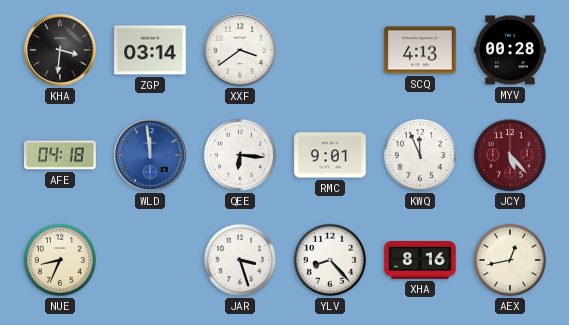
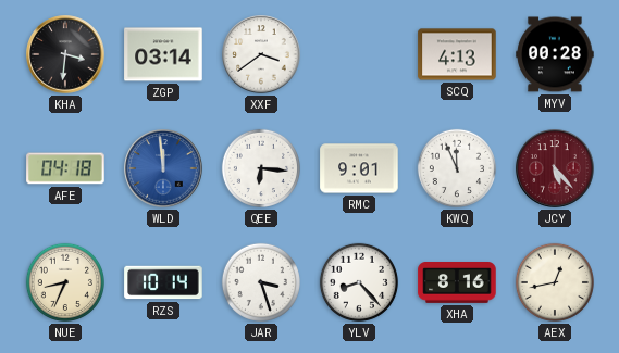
RZS: none -> 10:14 (163, 282)
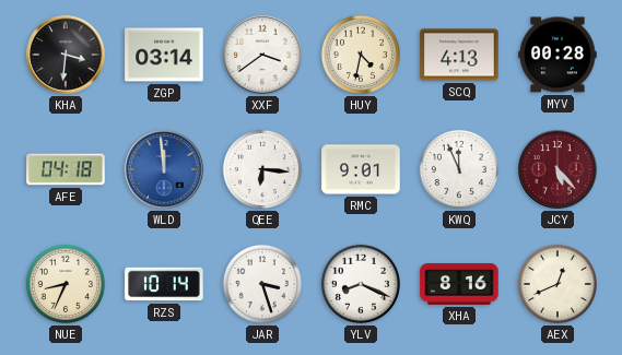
HUY: none -> 4:32 (361, 55)
YLV: 8:23 -> 8:19 (361, 284)
AEX: 12:43 -> 12:41 (558, 284)
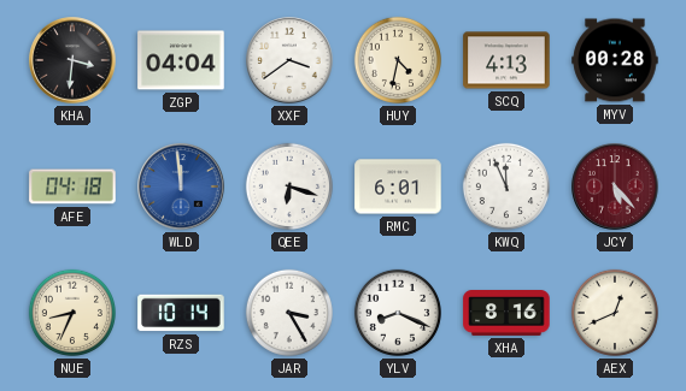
ZGP: 03:14 -> 04:04 (181, 60)
QEE: 6:16 -> 6:18 (289, 186)
RMC: 9:01 -> 6:01 (398, 186)
JAR: 3:27 -> 3:25 (289, 313)
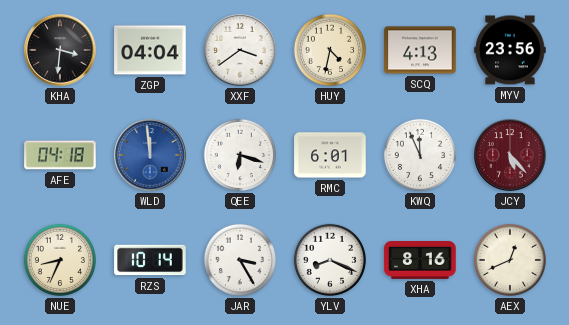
MYV: 00:28 -> 23:56 (510, 50)
